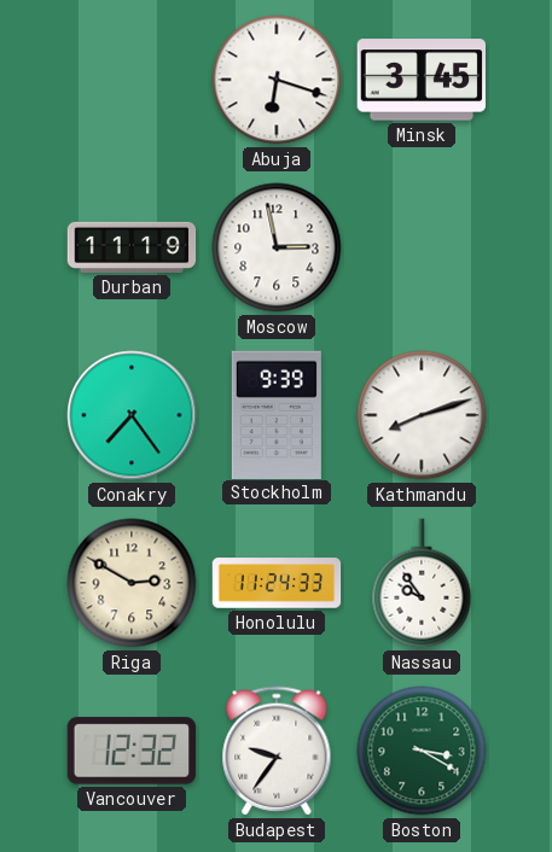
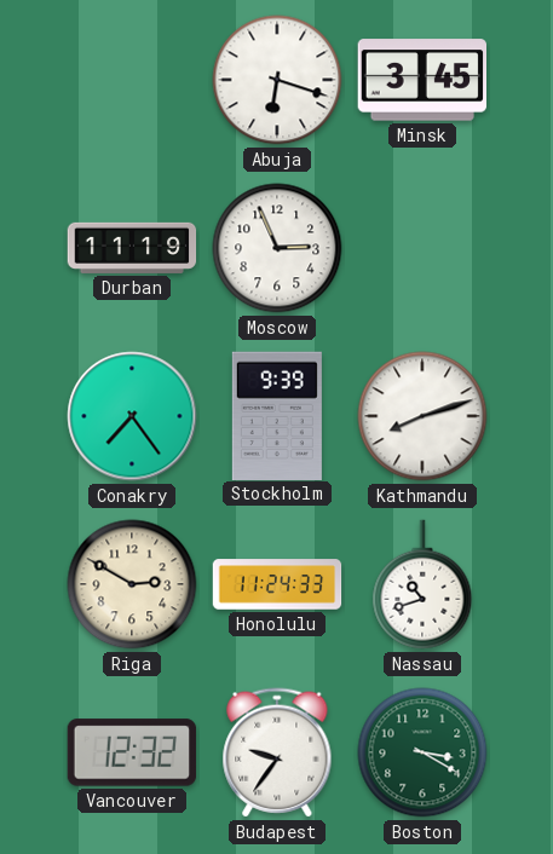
Moscow: 2:58 -> 2:56 (277, 248)
Nassau: 9:54 -> 10:42 (422, 584)
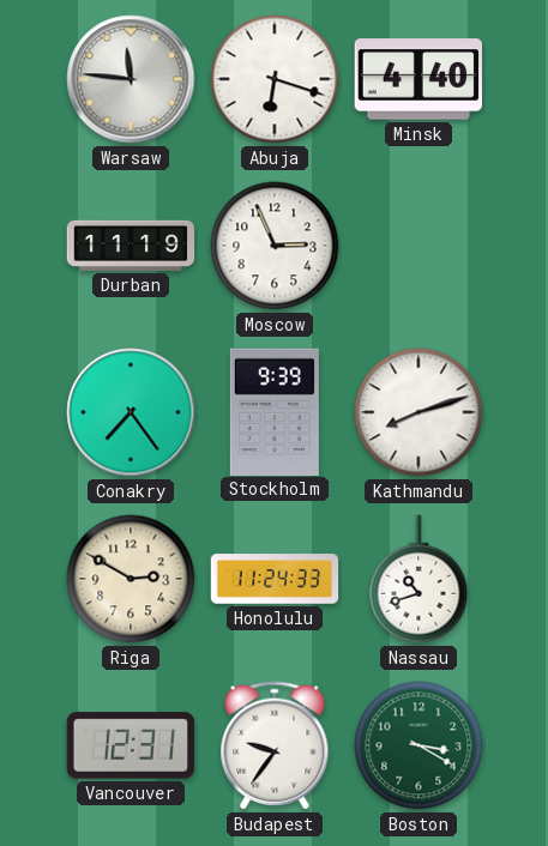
Warsaw: none -> 11:46 (131, 79)
Minsk: 3:45 -> 4:40 (417, 79)
Vancouver: 12:32 -> 12:31 (131, 745)
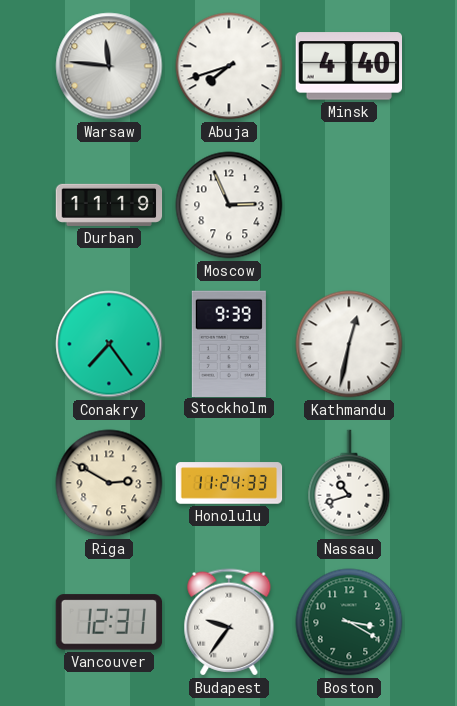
Abuja: 6:18 -> 7:42 (229, 66)
Kathmandu: 8:12 -> 12:32 (349, 344)
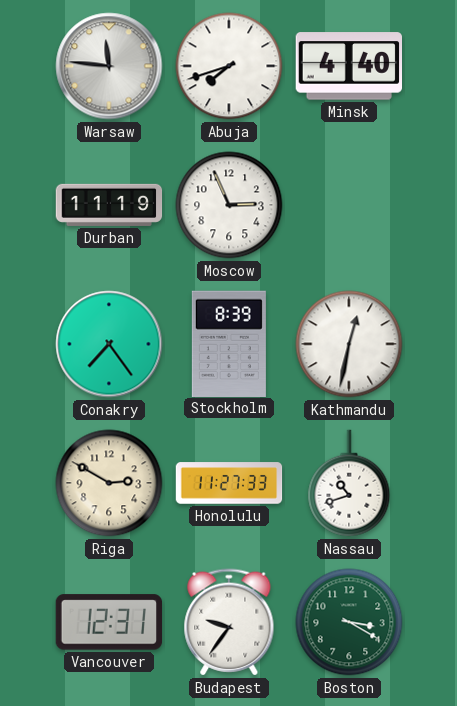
Stockholm: 9:39 -> 8:39 (229, 343)
Honolulu: 11:24 -> 11:27 (229, 483)
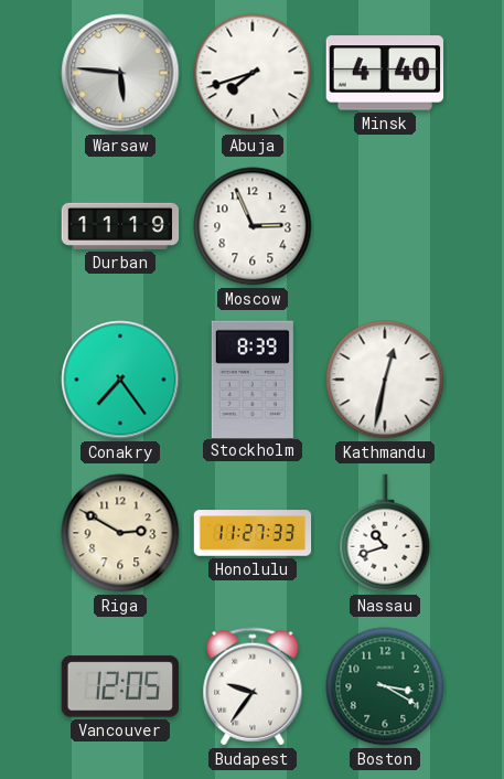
Warsaw: 11:46 -> 5:46 (120, 73)
Vancouver: 12:31 -> 12:05 (120, 686)
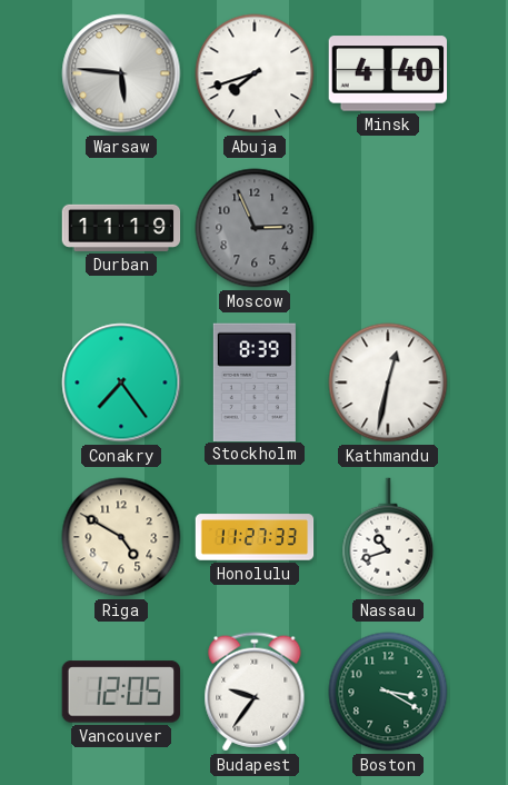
Moscow dial: white -> grey (255, 228)
Riga: 2:50 -> 4:50 (121, 537)
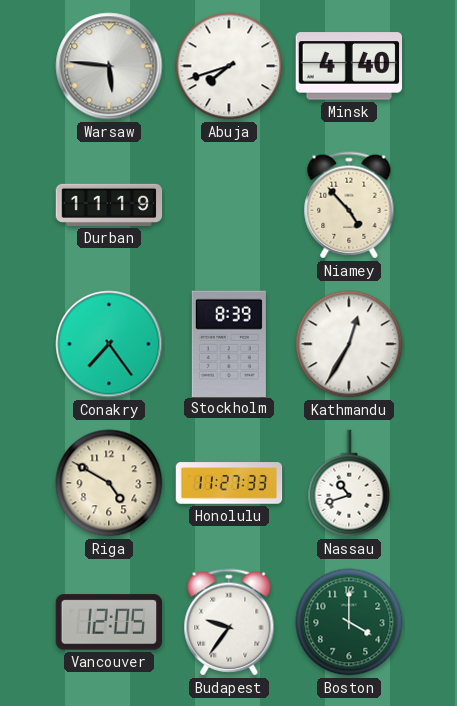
Moscow: 2:56 -> none (255, 228)
Niamey: none -> 4:53 (349, 205)
Kathmandu: 12:32 -> 12:35 (349, 344)
Boston: 3:20 -> 4:00 (349, 622)
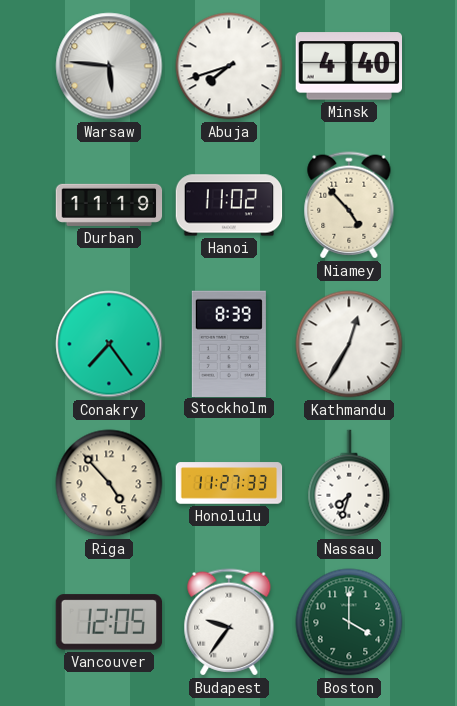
Hanoi: none -> 11:02 (229, 205)
Riga: 4:50 -> 4:53 (109, 483)
Nassau: 10:42 -> 7:33 (349, 483)
